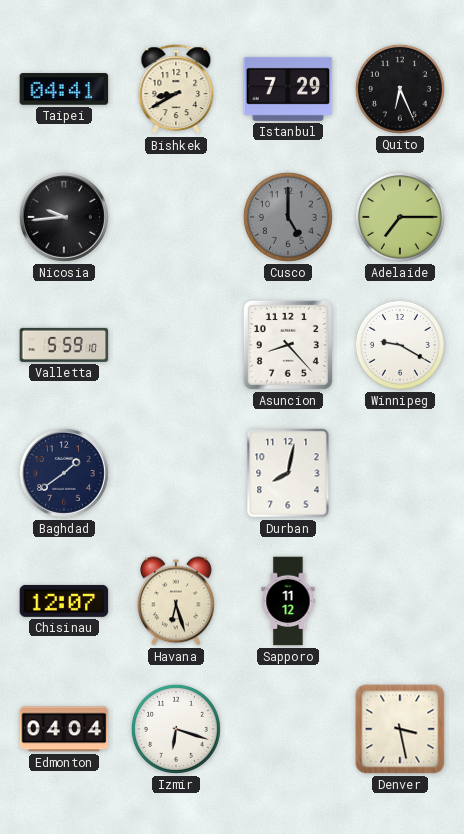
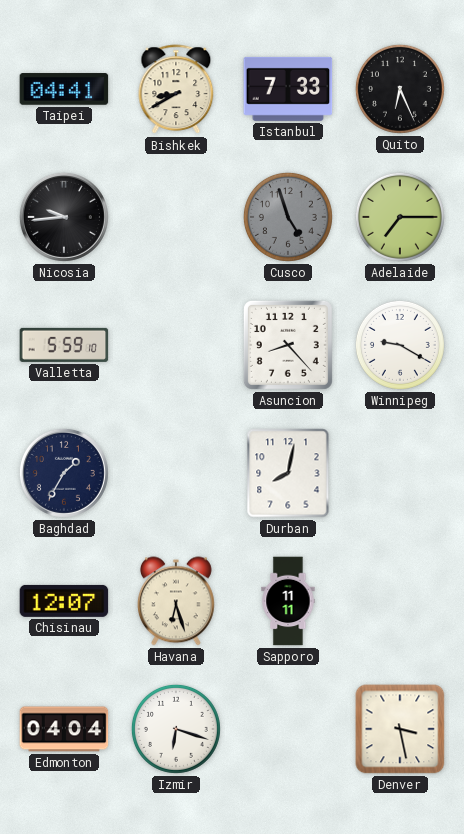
Istanbul: 7:29 -> 7:33 (288, 89)
Cusco: 5:00 -> 4:57 (288, 217)
Baghdad: 1:39 -> 1:35 (64, 473)
Sapporo: 11:12 -> 11:11 (288, 601)
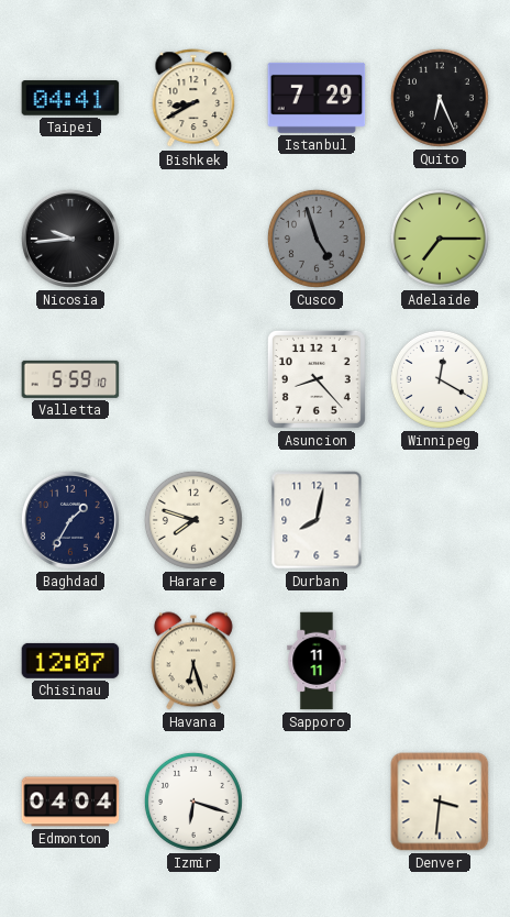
Istanbul: 7:33 -> 7:29 (317, 98)
Winnipeg: 9:20 -> 12:20 (440, 379)
Harare: none -> 7:48 (193, 520)
Denver: 3:28 -> 3:31 (440, 802)
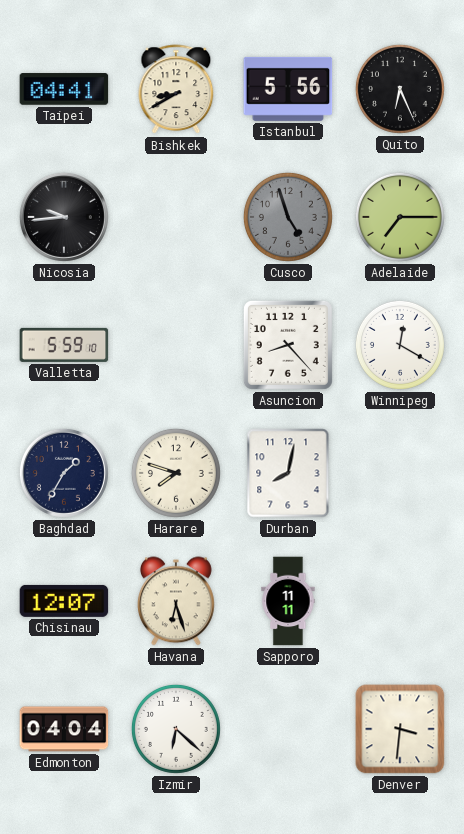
Istanbul: 7:29 -> 5:56 (288, 89)
Izmir: 6:18 -> 6:22 (176, 729)
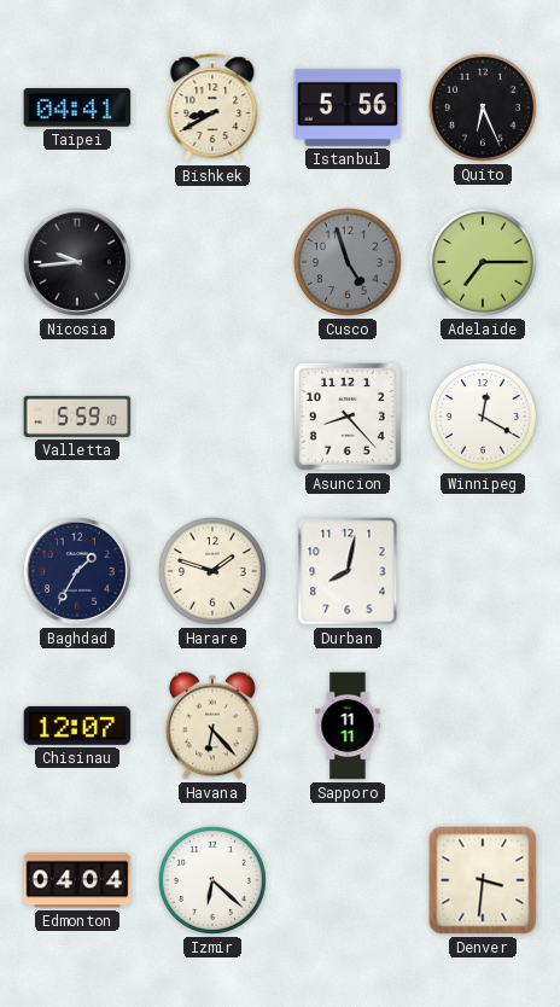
Harare: 7:48 -> 1:48 (212, 571)
Havana: 6:27 -> 6:23 (212, 726)
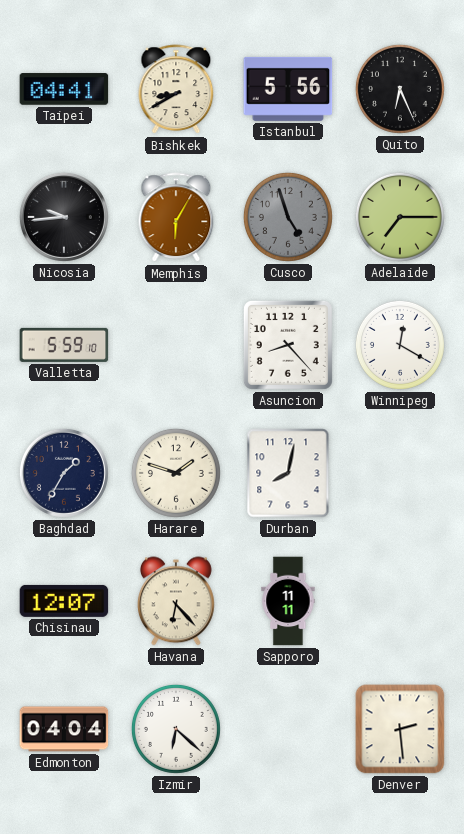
Memphis: none -> 6:05 (176, 218)
Denver: 3:31 -> 2:29 (400, 729)
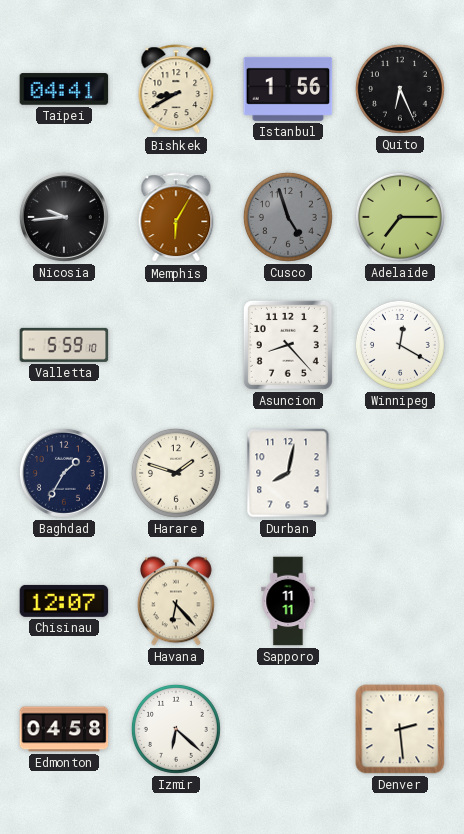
Istanbul: 5:56 -> 1:56 (288, 89)
Edmonton: 04:04 -> 04:58 (64, 729)
